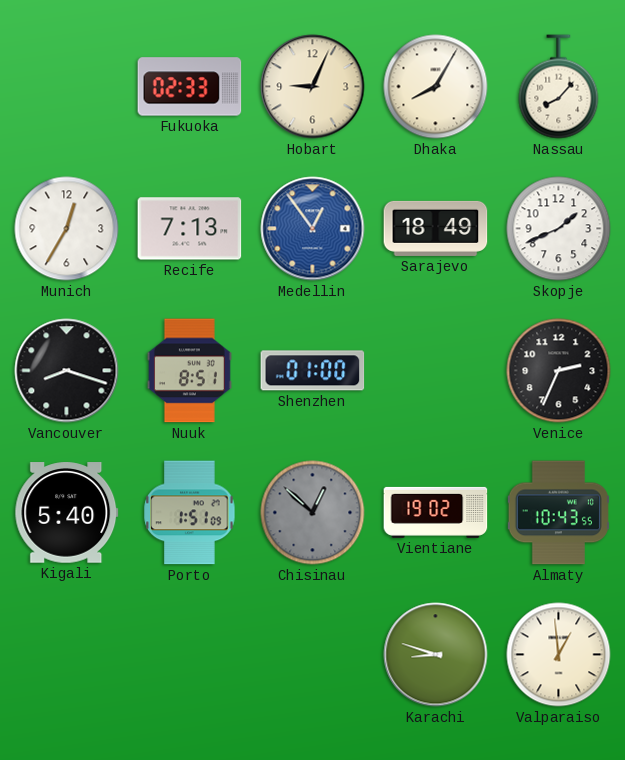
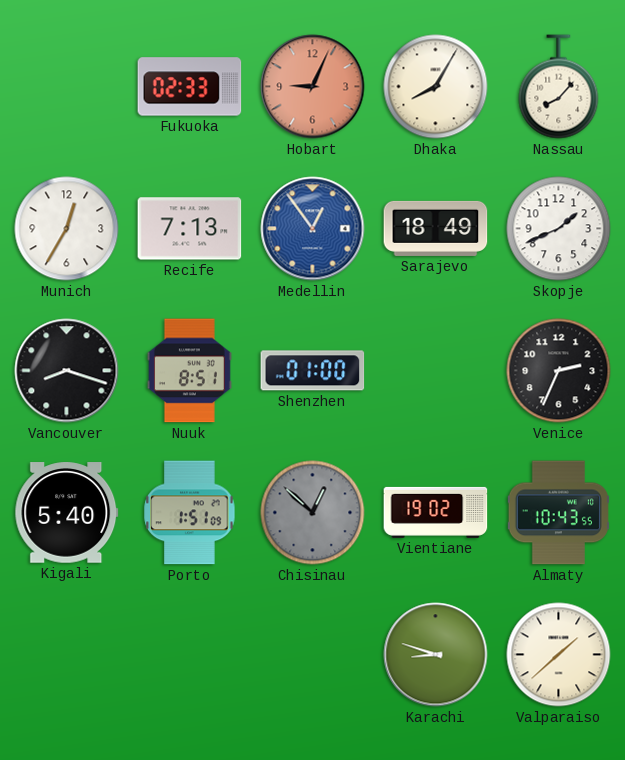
Hobart dial: cream -> salmon (313, 87)
Valparaiso: 12:59 -> 1:38 (559, 655)
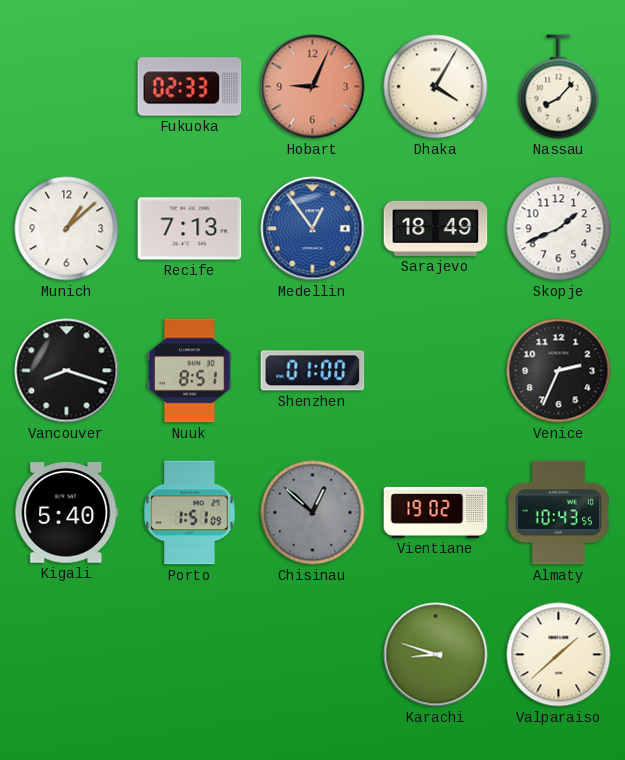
Dhaka: 8:05 -> 4:05 (436, 87)
Munich: 12:35 -> 1:08 (67, 229)
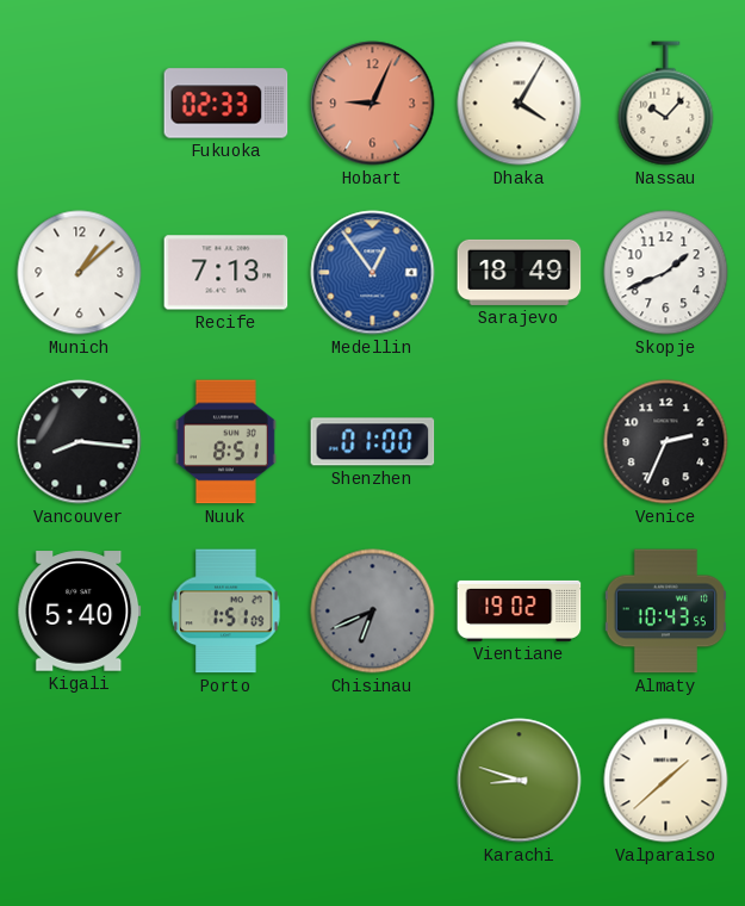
Nassau: 8:07 -> 10:07 (666, 104)
Vancouver: 8:18 -> 8:16 (80, 442)
Chisinau: 12:52 -> 6:41 (373, 612)
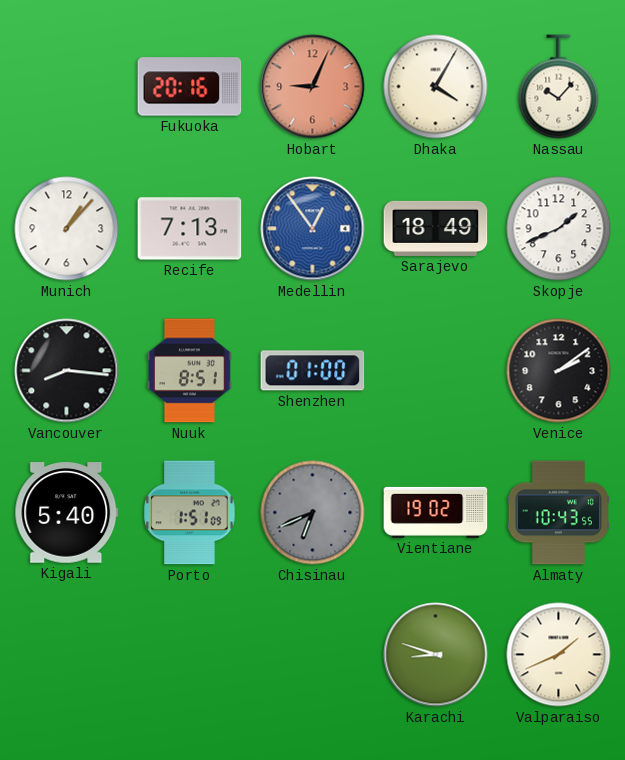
Fukuoka: 02:33 -> 20:16 (190, 87)
Munich: 1:08 -> 1:07 (67, 229)
Venice: 2:34 -> 2:09 (559, 371)
Valparaiso: 1:38 -> 1:41 (559, 655)
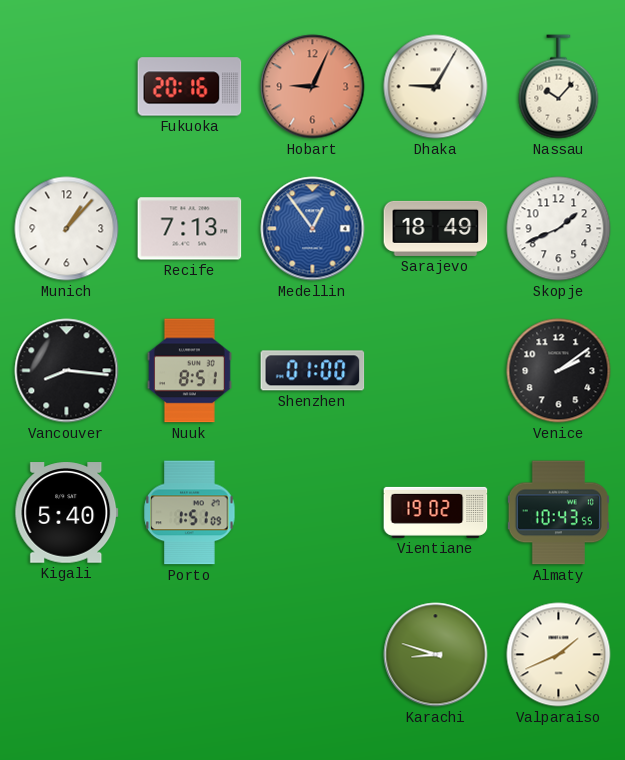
Dhaka: 4:05 -> 9:05 (436, 87)
Chisinau: 6:41 -> none (313, 513)
